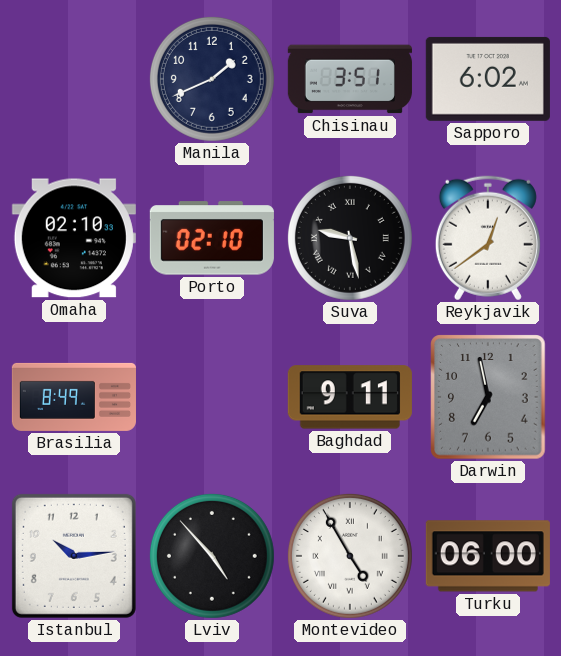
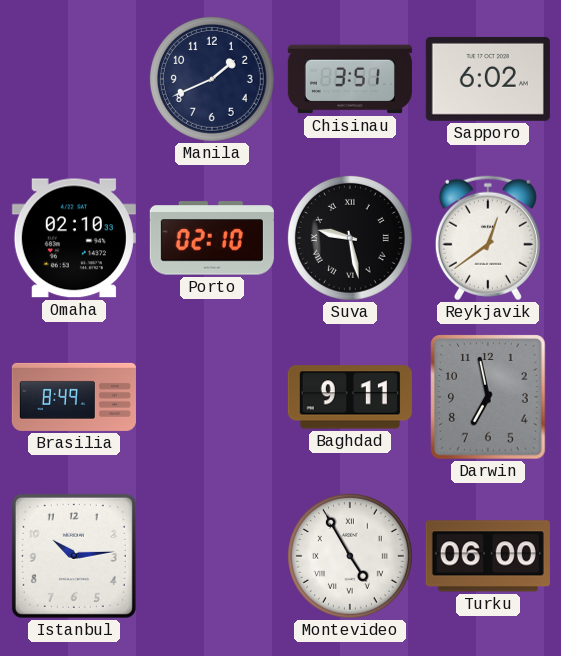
Lviv: 4:53 -> none (212, 556)
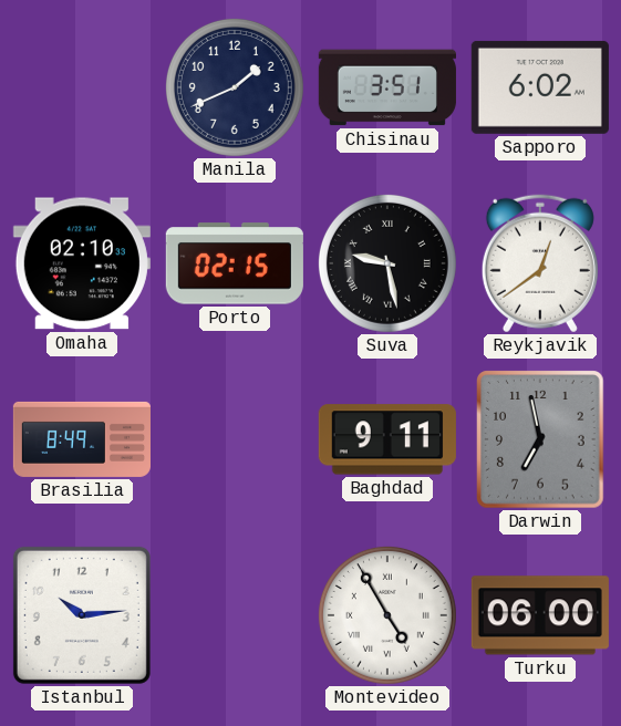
Porto: 02:10 -> 02:15 (235, 263)
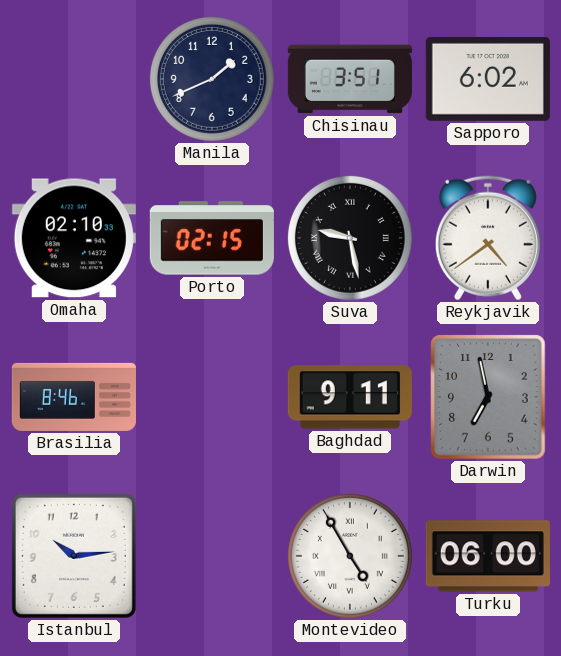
Reykjavik: 12:39 -> 4:39 (488, 238)
Brasilia: 8:49 -> 8:46 (74, 397)
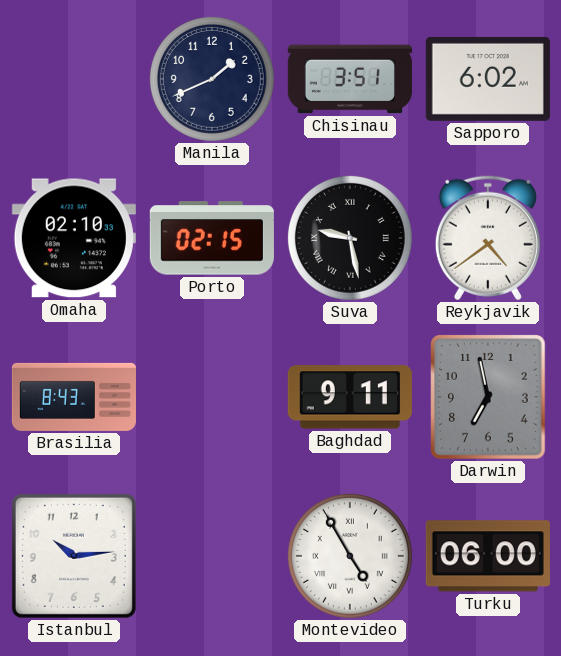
Brasilia: 8:46 -> 8:43 (74, 397)
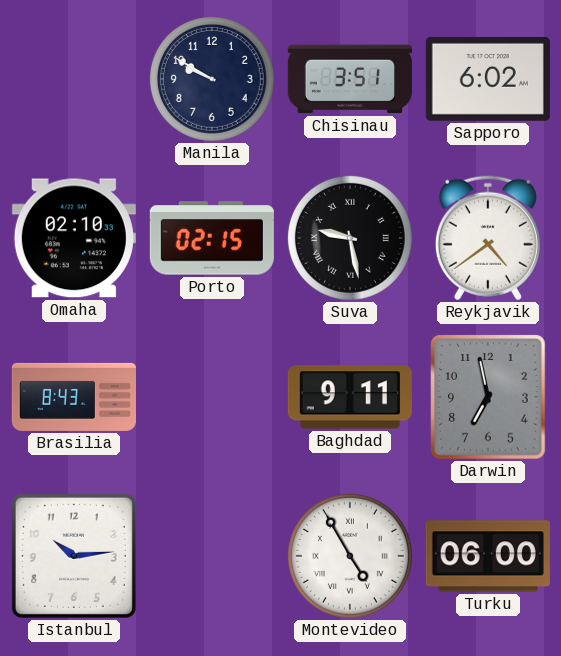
Manila: 1:41 -> 9:50 (212, 79)
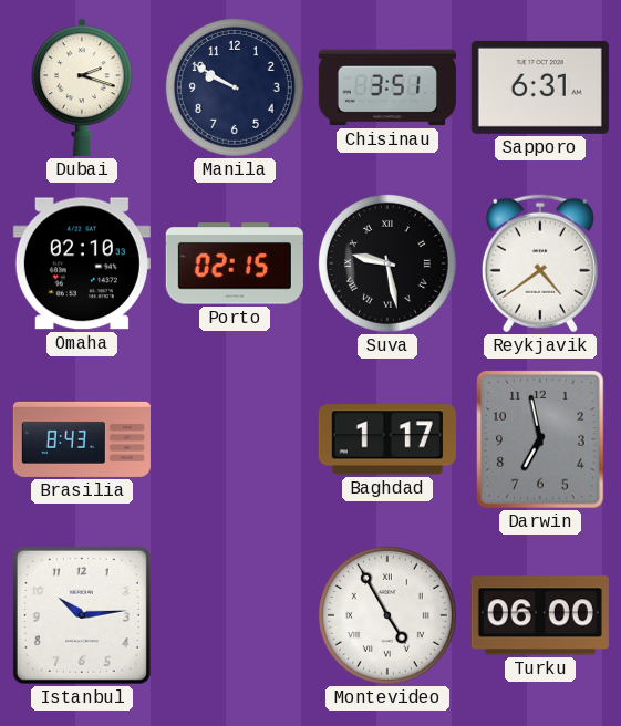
Dubai: none -> 2:18 (82, 87)
Sapporo: 6:02 -> 6:31 (540, 87)
Baghdad: 9:11 -> 1:17 (387, 439)
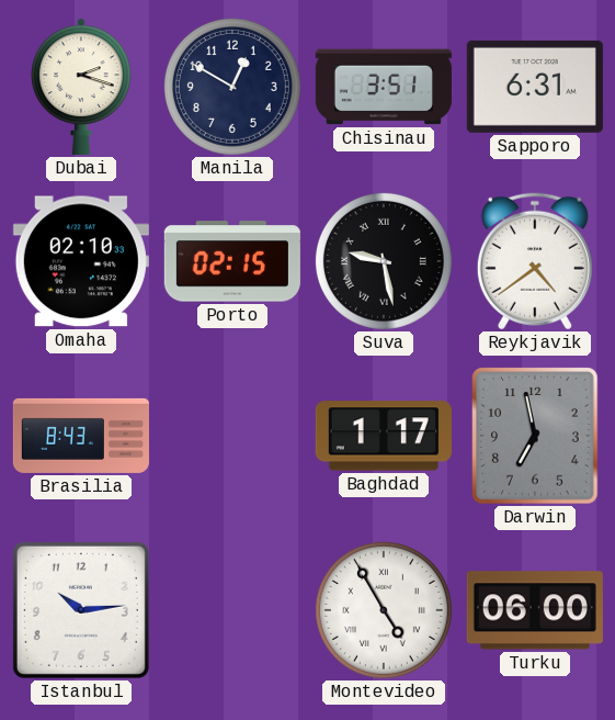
Manila: 9:50 -> 12:50 (232, 87)
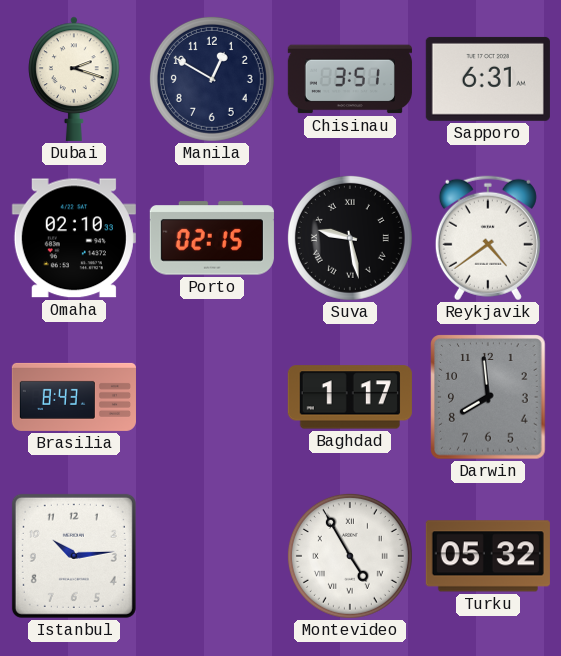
Darwin: 6:58 -> 7:59 (488, 397)
Turku: 06:00 -> 05:32 (488, 556)
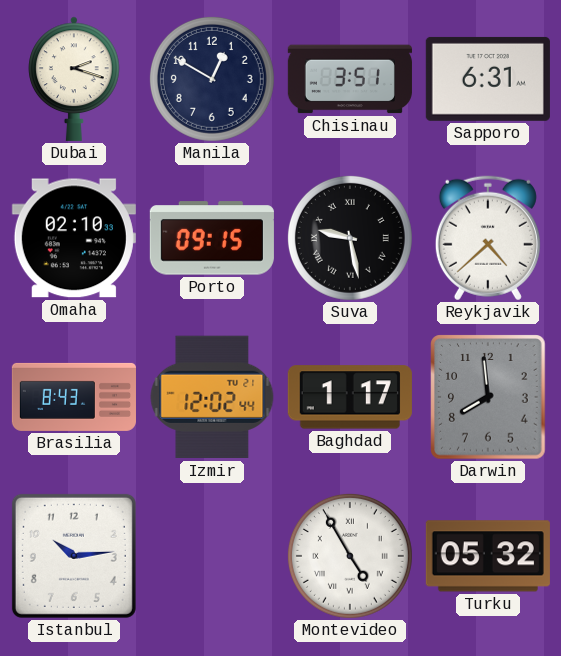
Porto: 02:15 -> 09:15 (212, 238)
Reykjavik: 4:39 -> 4:38 (488, 238)
Izmir: none -> 12:02 (212, 397)
